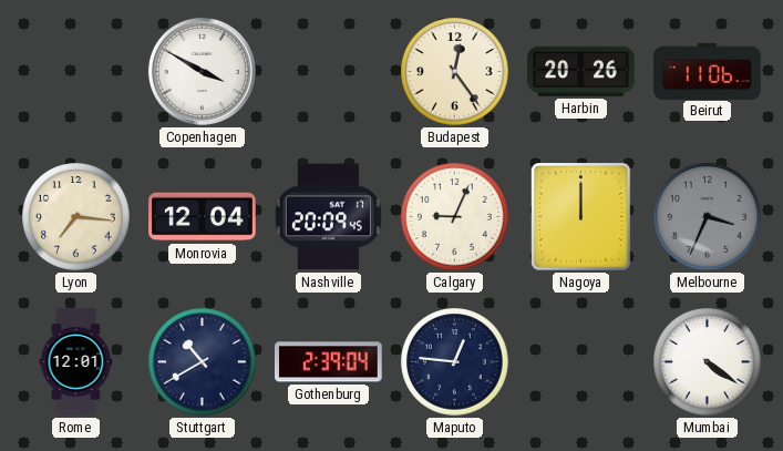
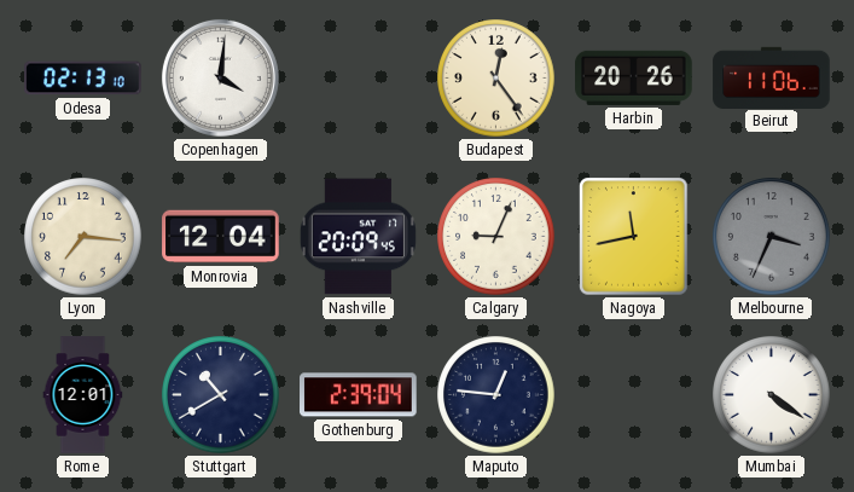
Odesa: none -> 02:13 (83, 79)
Copenhagen: 3:50 -> 4:01 (220, 77)
Nagoya: 12:00 -> 11:43 (634, 237)
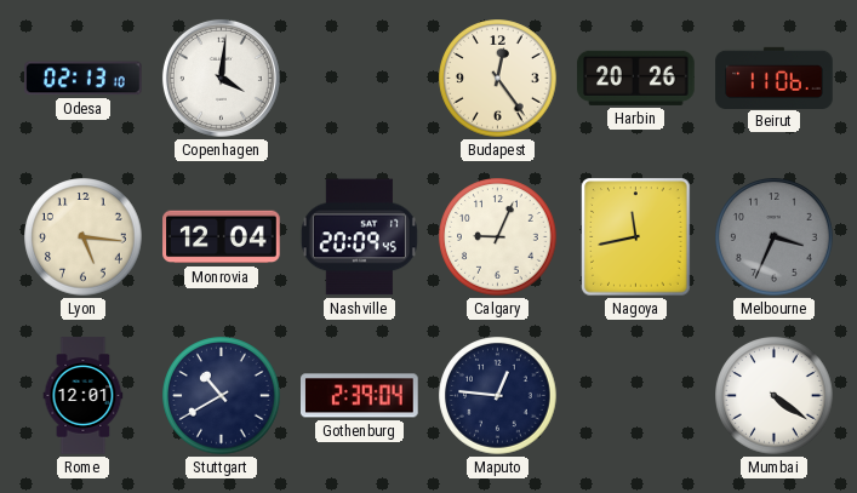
Lyon: 7:16 -> 5:16 (84, 237)
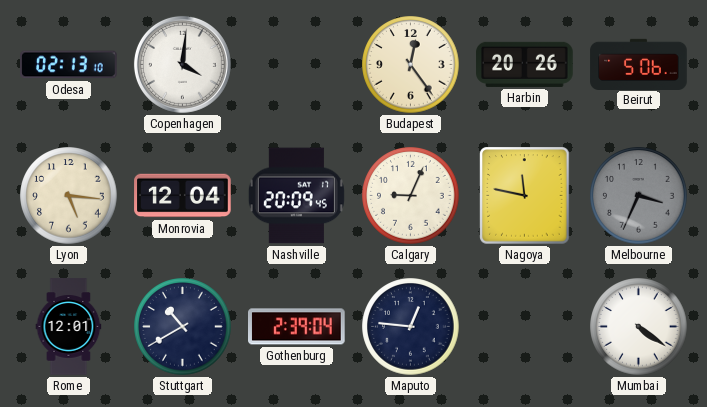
Beirut: 11:06 -> 5:06 (639, 64)
Nagoya: 11:43 -> 11:47 (525, 196)
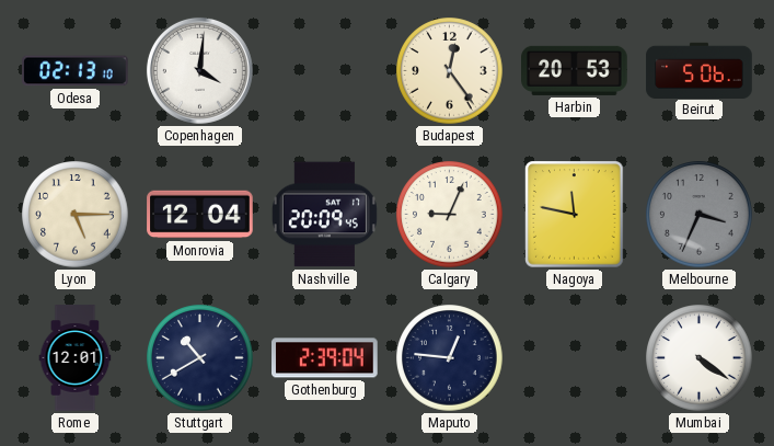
Harbin: 20:26 -> 20:53 (575, 70)
Lyon: 5:16 -> 5:15 (76, 215)
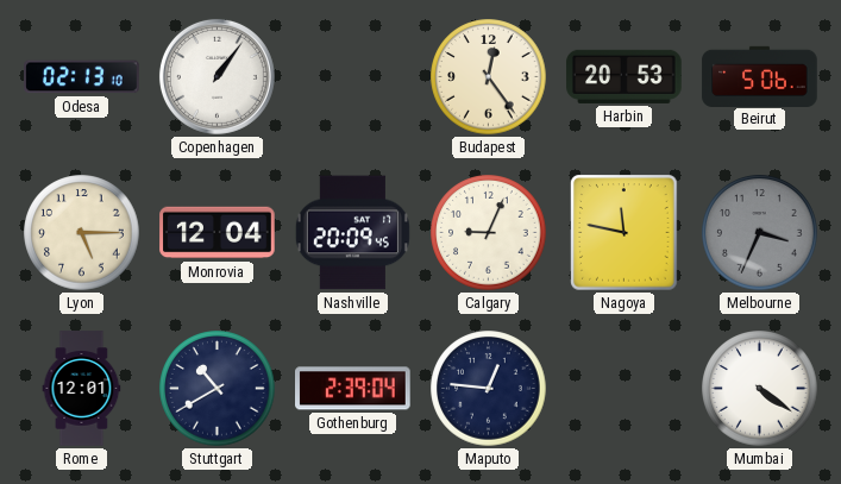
Copenhagen: 4:01 -> 1:06 (216, 76)
